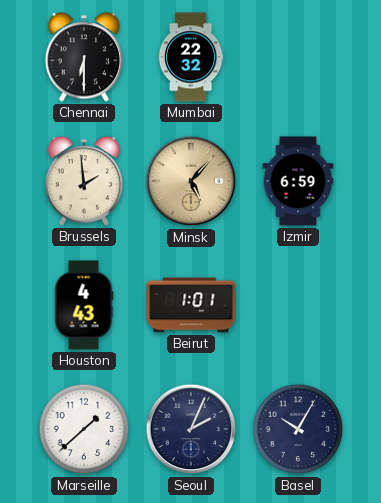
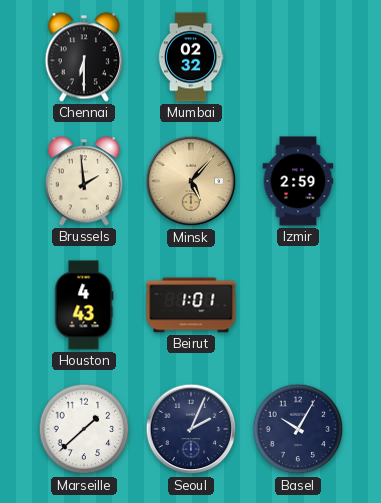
Mumbai: 22:32 -> 02:32 (191, 57)
Izmir: 6:59 -> 2:59 (298, 181)
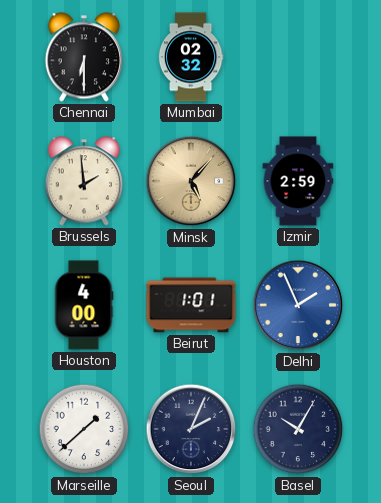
Houston: 4:43 -> 4:00 (84, 305)
Delhi: none -> 1:56 (298, 305)
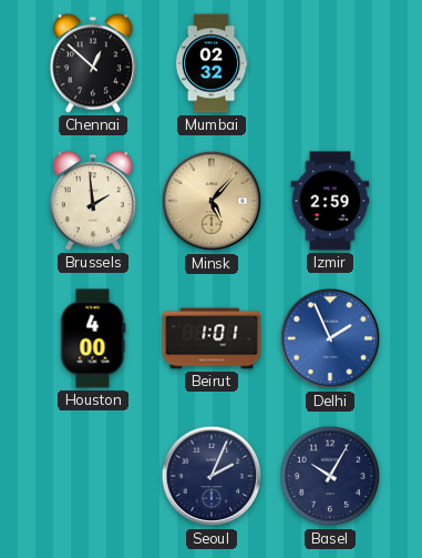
Chennai: 6:30 -> 12:52 (93, 63)
Marseille: 1:38 -> none (84, 429)
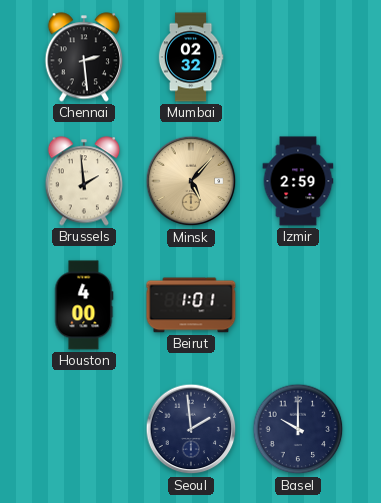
Chennai: 12:52 -> 2:29 (84, 57)
Delhi: 1:56 -> none (330, 338)
Seoul: 2:04 -> 1:59 (191, 429)
Basel: 10:05 -> 10:00 (298, 429)
